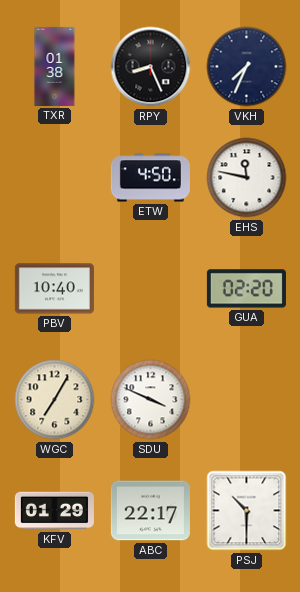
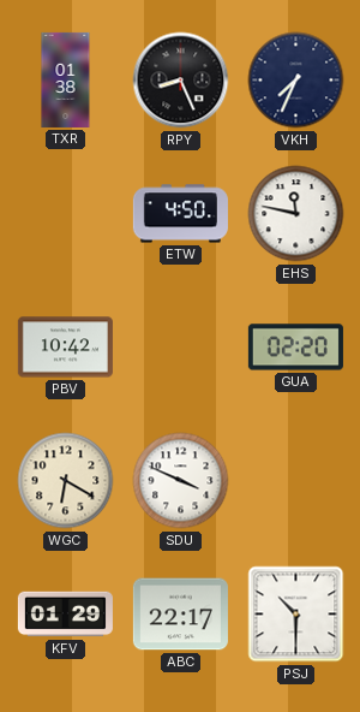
PBV: 10:40 -> 10:42 (65, 348)
WGC: 7:05 -> 6:20 (66, 481)
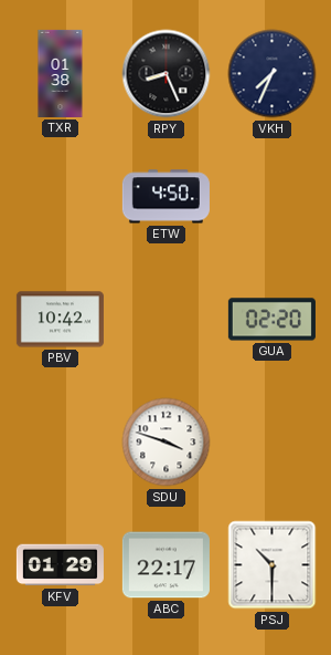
EHS: 11:47 -> none (296, 214)
WGC: 6:20 -> none (66, 481)
SDU: 3:49 -> 3:48 (167, 443)
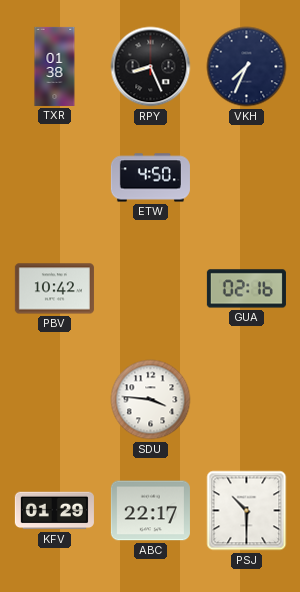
GUA: 02:20 -> 02:16 (246, 289)
SDU: 3:48 -> 3:46 (151, 400)
